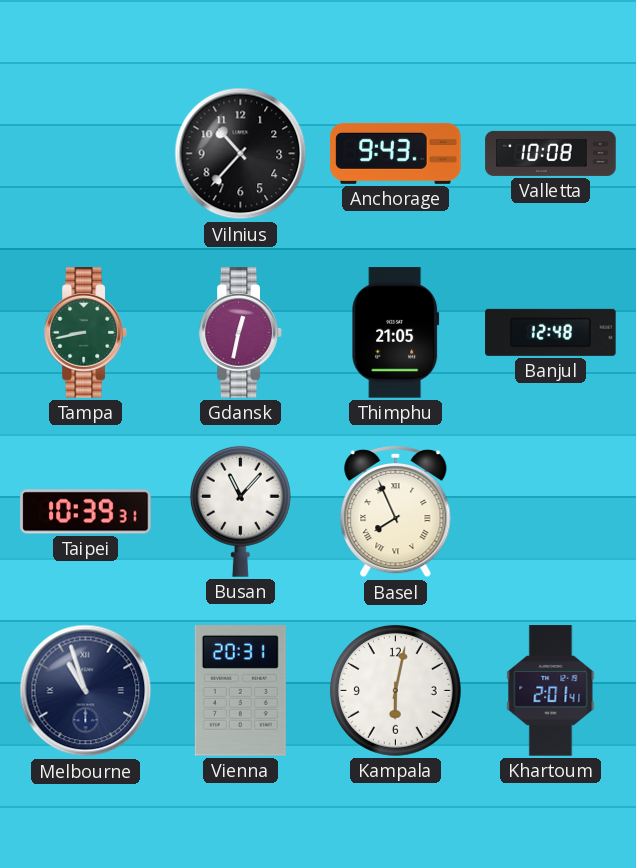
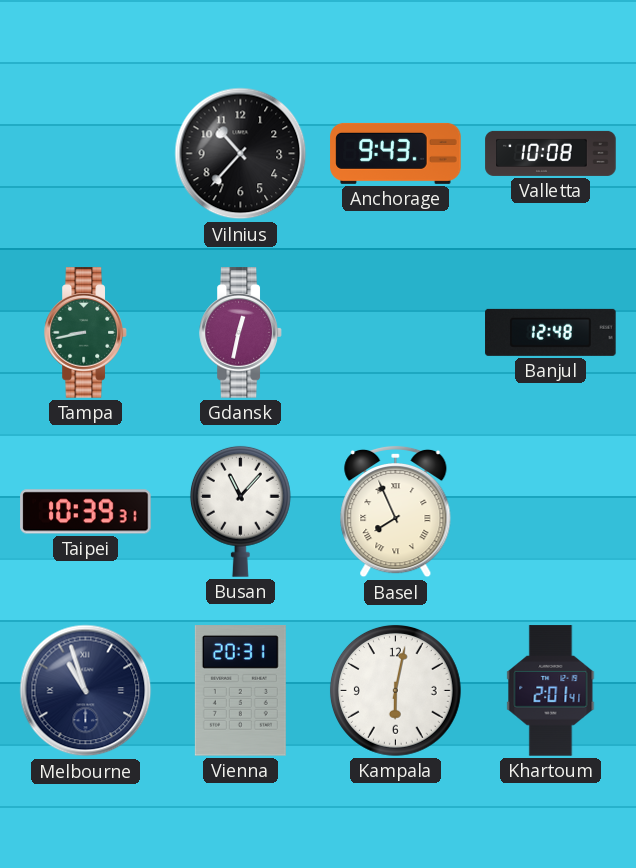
Thimphu: 21:05 -> none (396, 333)
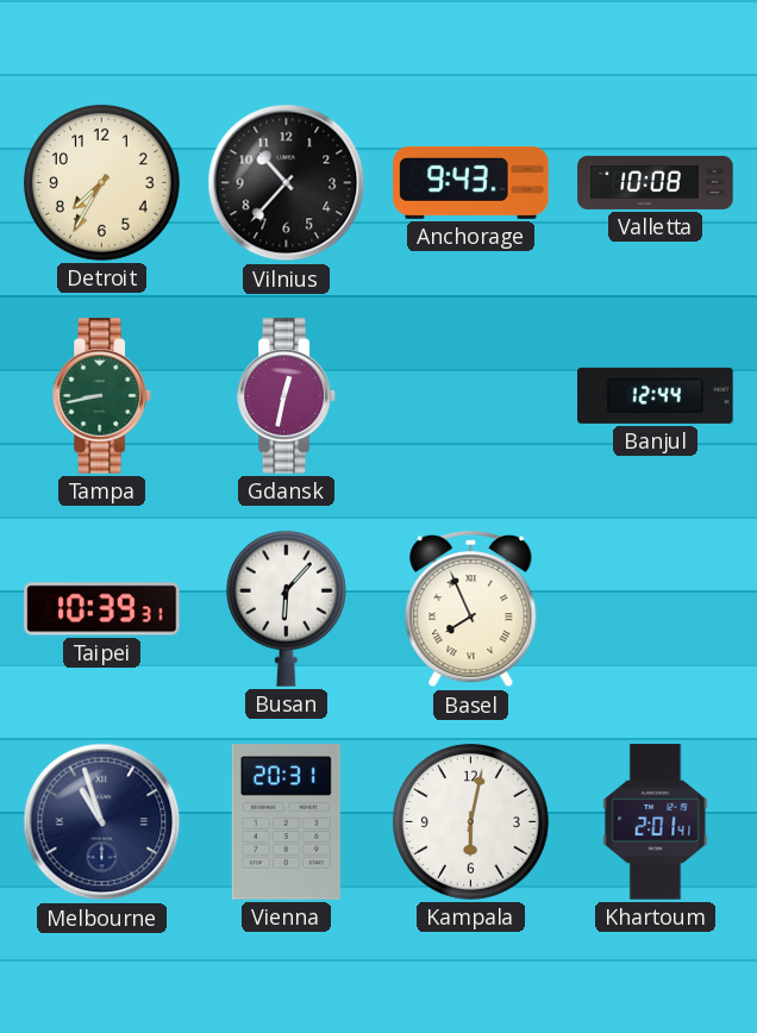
Detroit: none -> 7:35 (101, 182)
Banjul: 12:48 -> 12:44 (656, 395)
Busan: 11:07 -> 6:07 (286, 608)
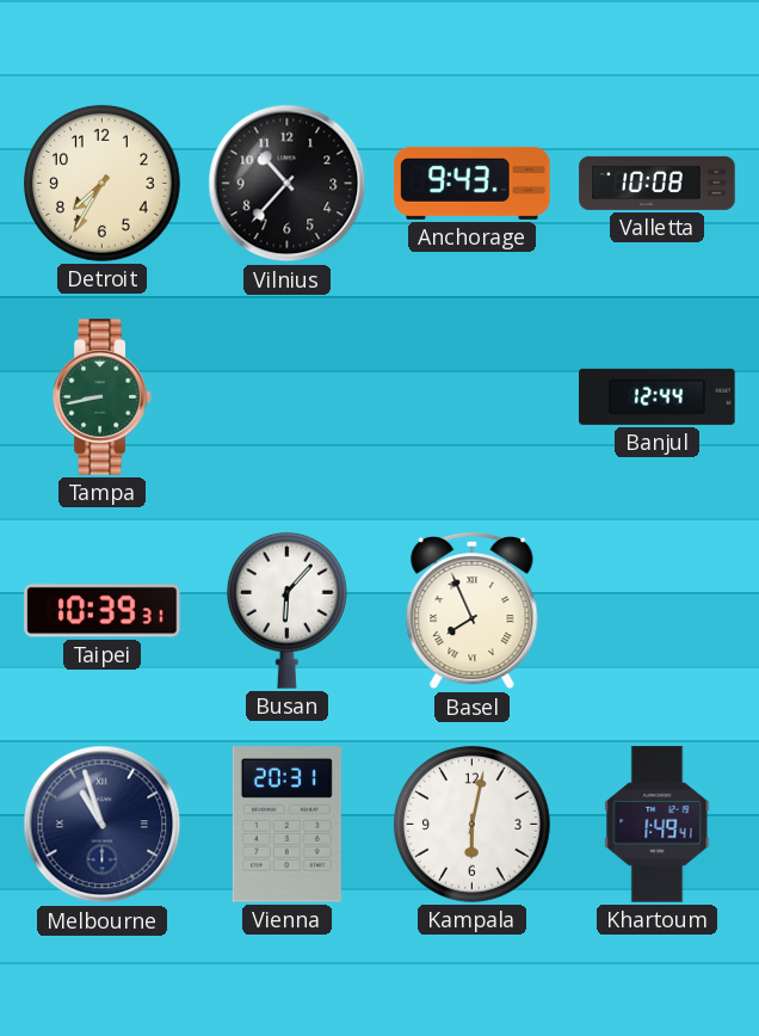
Gdansk: 12:32 -> none (287, 396)
Khartoum: 2:01 -> 1:49 (658, 825)
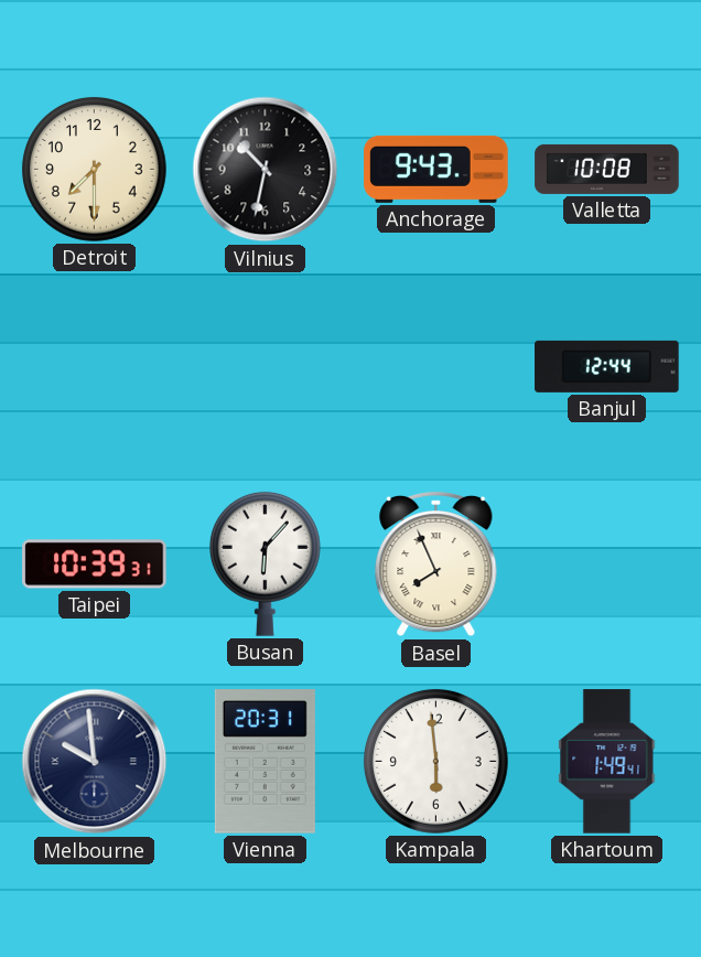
Detroit: 7:35 -> 7:30 (94, 169)
Vilnius: 10:37 -> 10:32 (266, 170)
Tampa: 8:43 -> none (103, 397)
Melbourne: 10:57 -> 9:59 (95, 762)
Kampala: 6:02 -> 5:59 (435, 761)
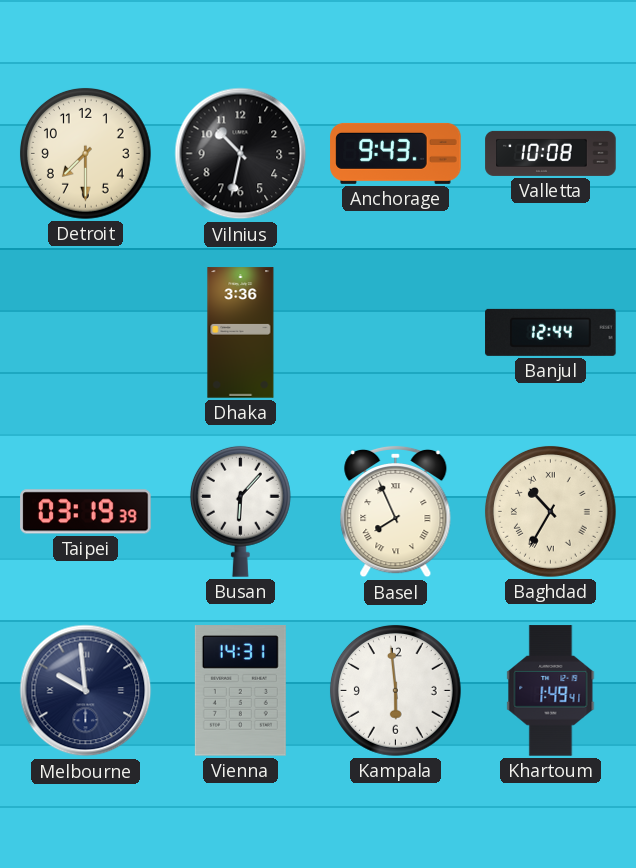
Dhaka: none -> 3:36 (241, 333)
Taipei: 10:39 -> 03:19 (86, 512)
Baghdad: none -> 10:35 (550, 511)
Vienna: 20:31 -> 14:31 (240, 691)
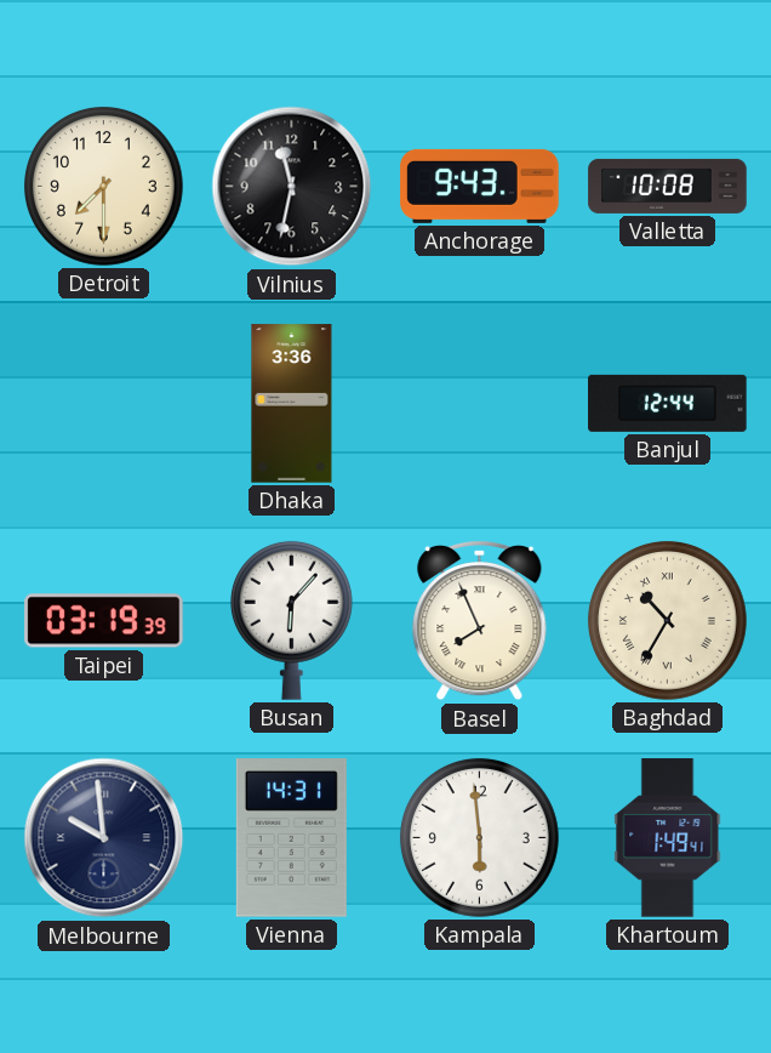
Vilnius: 10:32 -> 11:32 (292, 187)
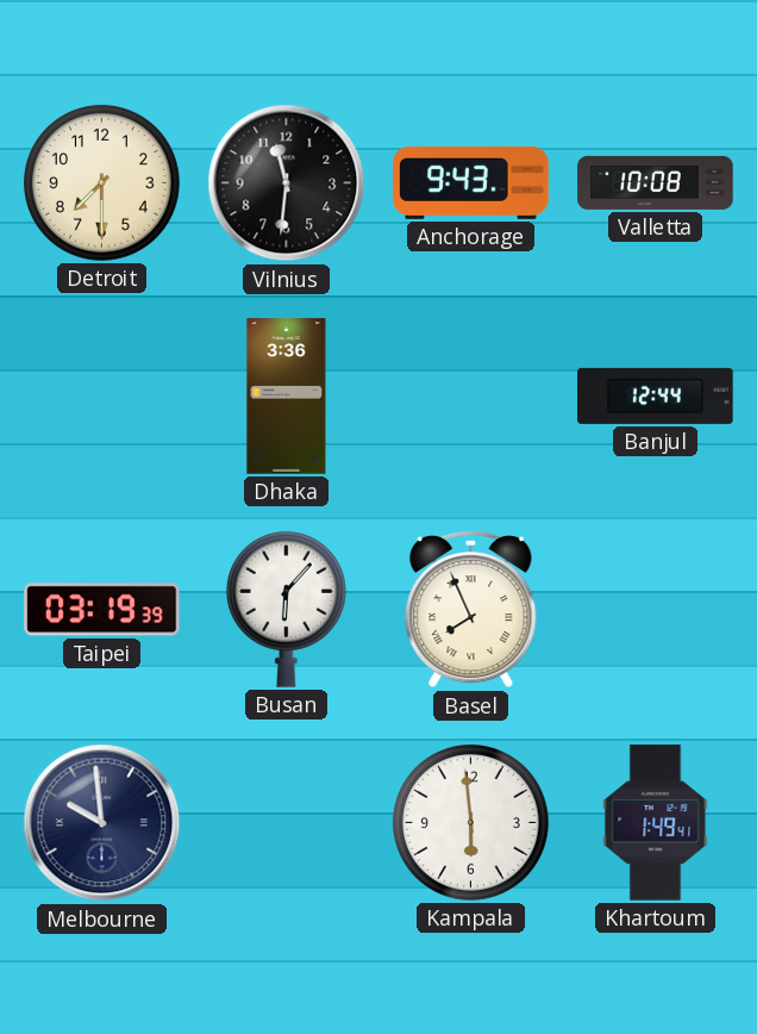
Vilnius: 11:32 -> 11:31 (287, 183)
Baghdad: 10:35 -> none (667, 620)
Vienna: 14:31 -> none (291, 838)
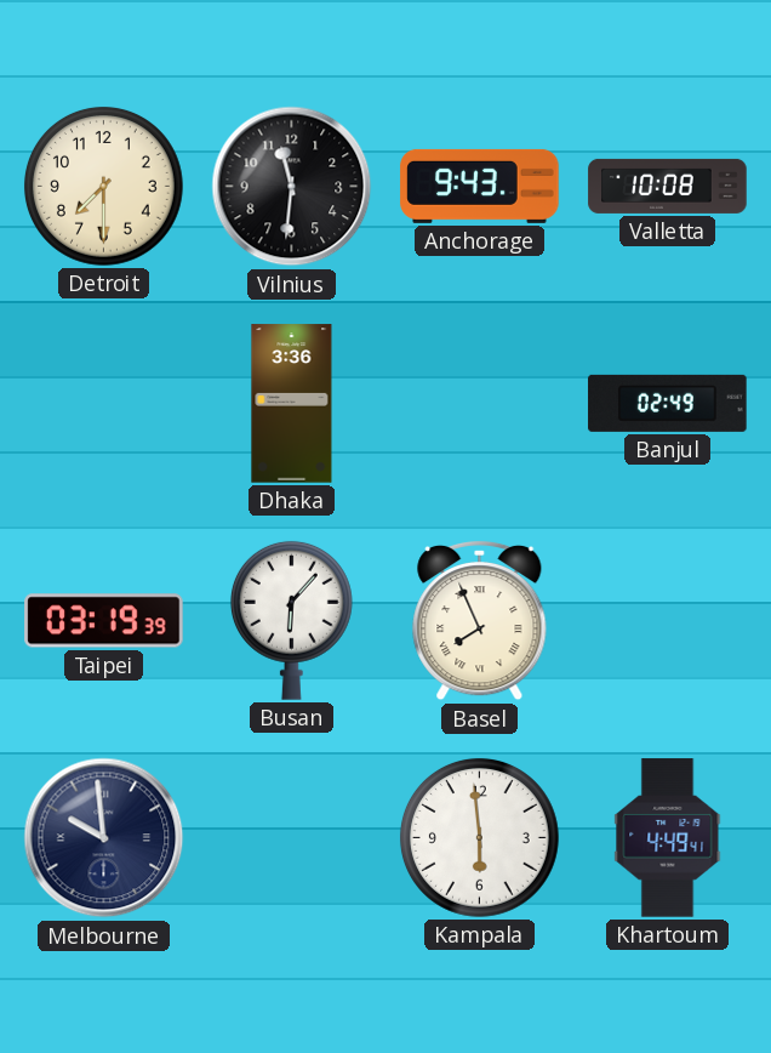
Banjul: 12:44 -> 02:49 (668, 403)
Khartoum: 1:49 -> 4:49 (668, 838)
